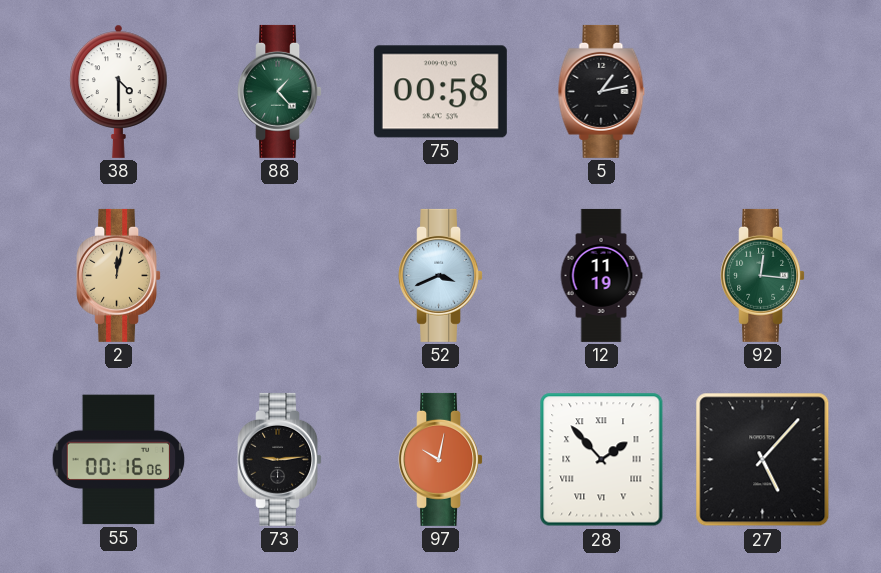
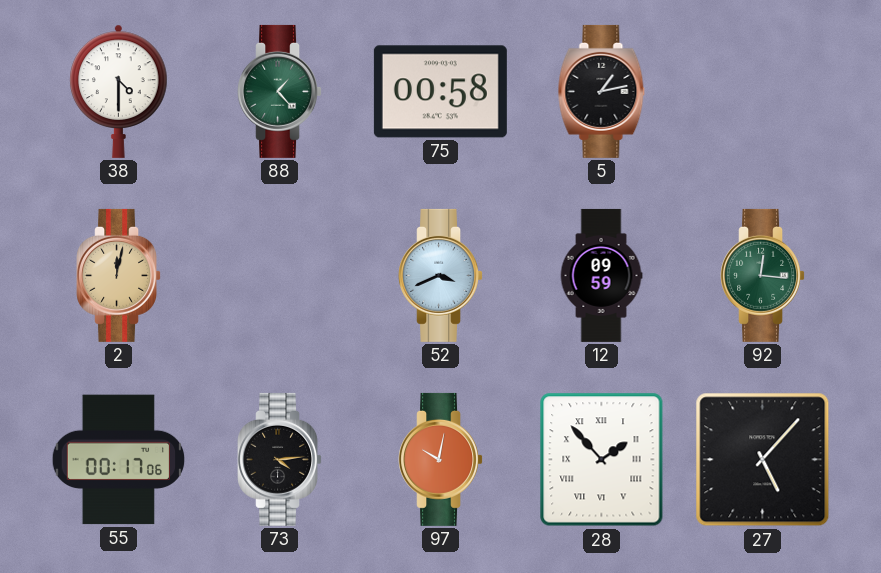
12: 11:19 -> 09:59 (601, 275)
55: 00:16 -> 00:17 (119, 460)
73: 9:14 -> 4:14 (280, 459)
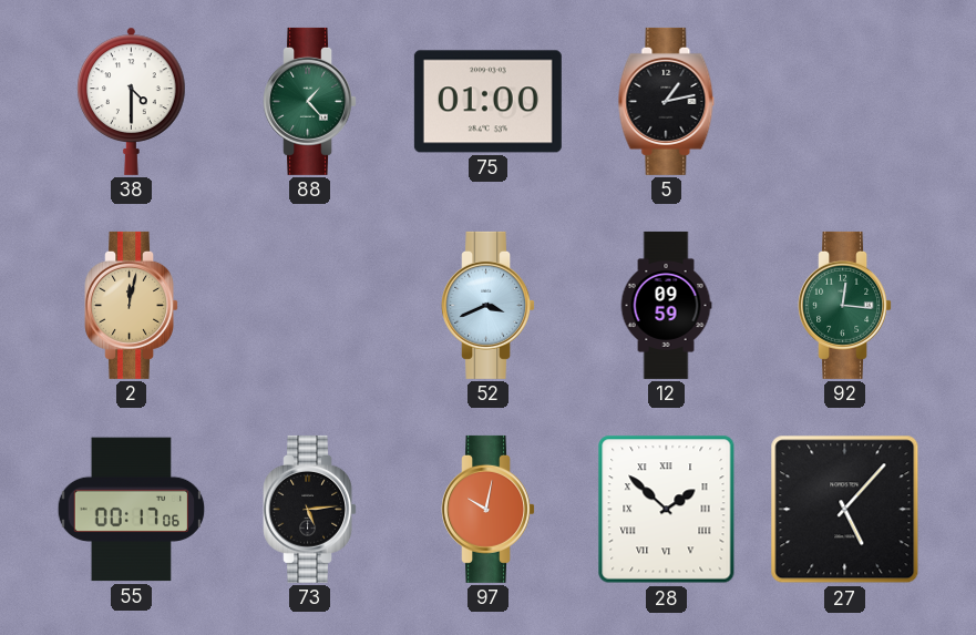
75: 00:58 -> 01:00 (487, 102)
73: 4:14 -> 5:14 (310, 509)
28: 1:53 -> 1:52 (667, 510)
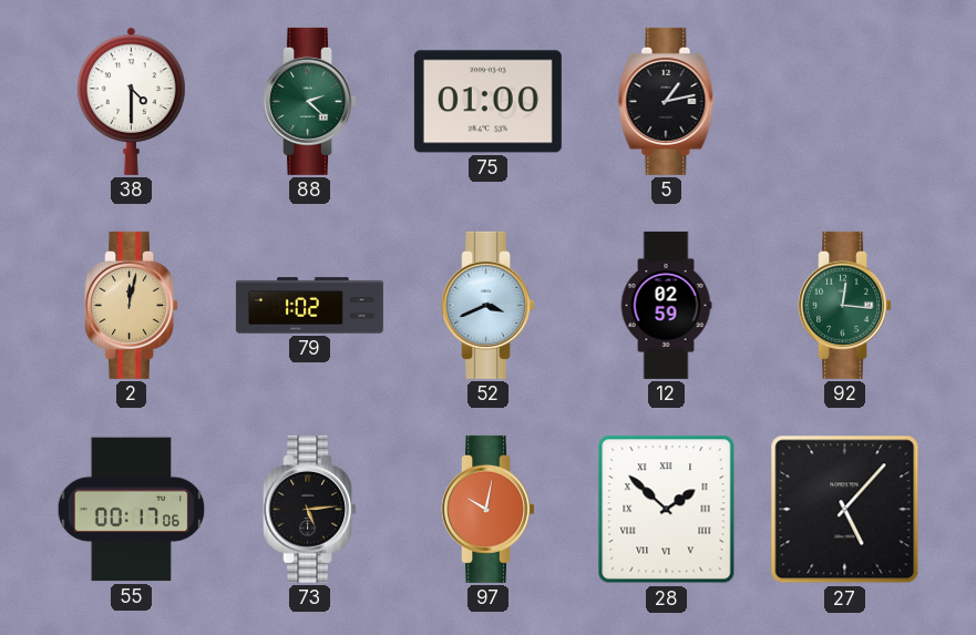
88: 1:23 -> 2:22 (310, 101)
79: none -> 1:02 (309, 306)
12: 09:59 -> 02:59 (666, 305)
